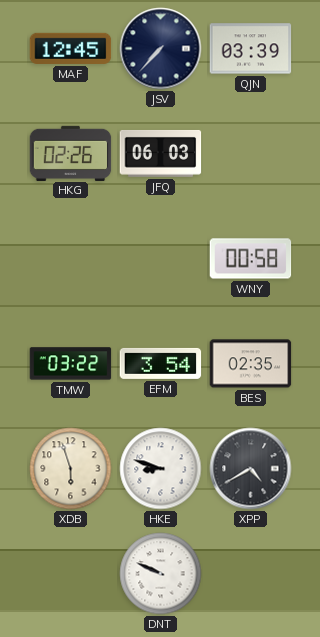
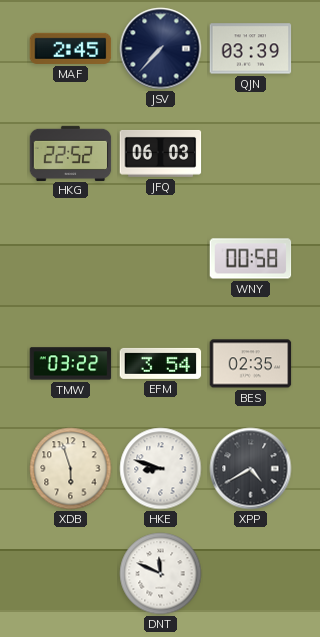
MAF: 12:45 -> 2:45 (71, 48)
HKG: 02:26 -> 22:52 (71, 153)
DNT: 9:49 -> 11:49 (161, 574)
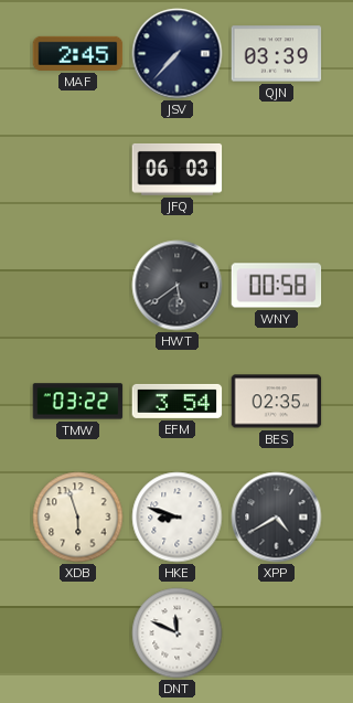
HKG: 22:52 -> none (71, 153)
HWT: none -> 5:39 (178, 286)
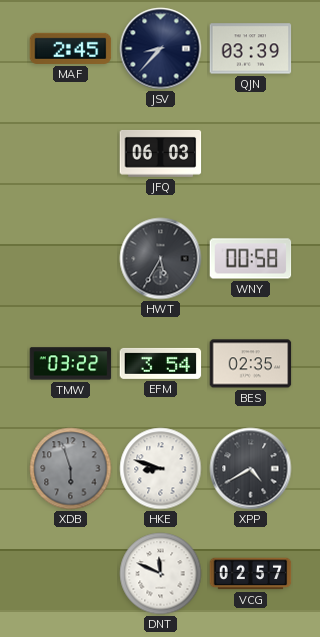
JSV: 7:37 -> 8:37 (161, 49)
HWT: 5:39 -> 5:35 (161, 259)
XDB dial: cream -> grey (71, 469)
VCG: none -> 02:57 (251, 574)
